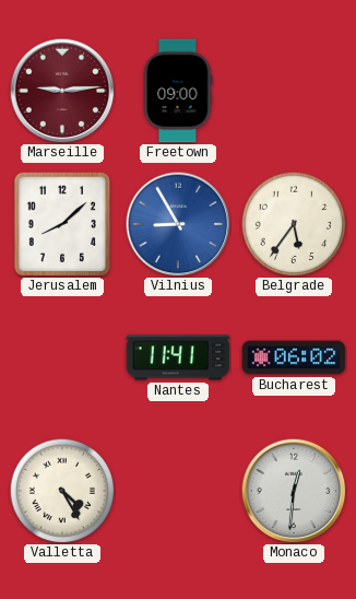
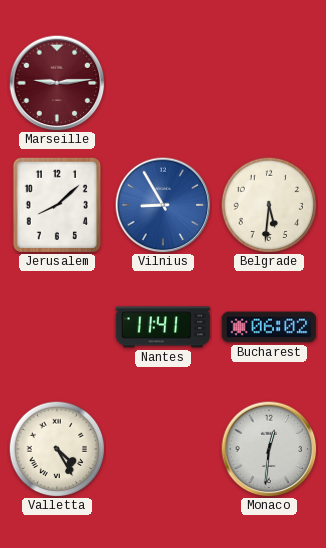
Freetown: 09:00 -> none (178, 91)
Belgrade: 5:36 -> 5:31 (269, 205)
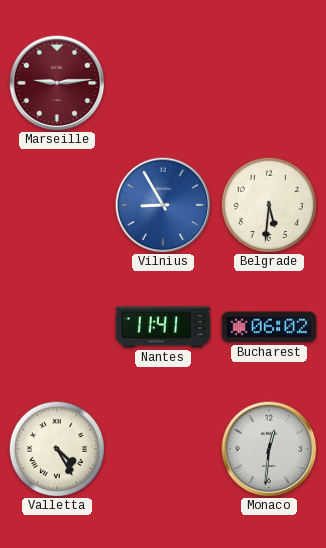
Jerusalem: 8:08 -> none (57, 205)
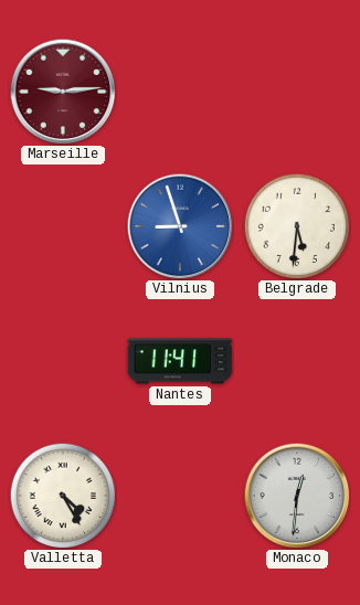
Vilnius: 8:55 -> 8:57 (180, 226)
Bucharest: 06:02 -> none (269, 327)
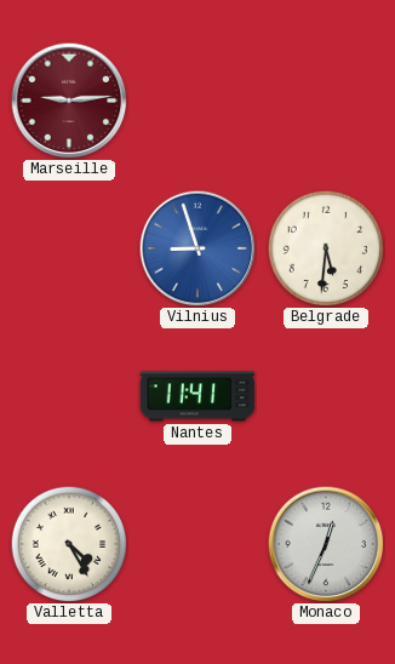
Monaco: 12:31 -> 12:34 (326, 544)
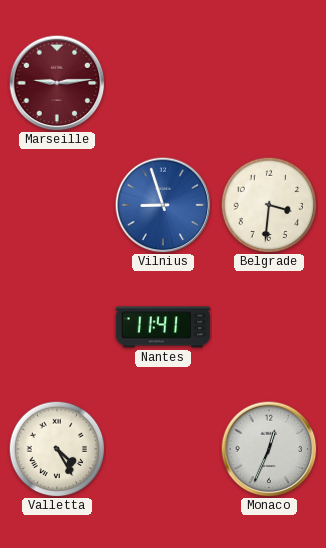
Belgrade: 5:31 -> 3:31 (269, 205)
